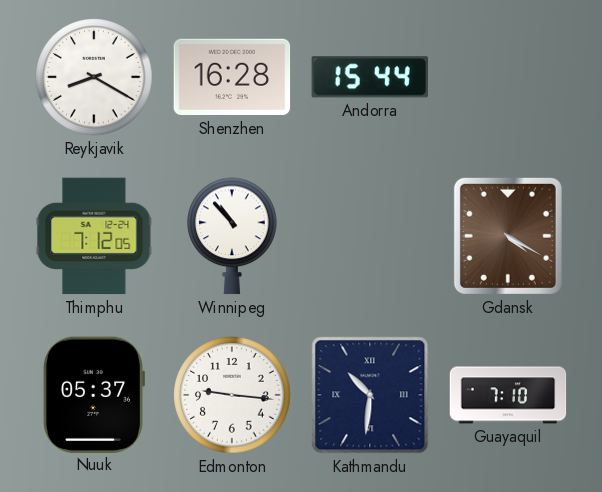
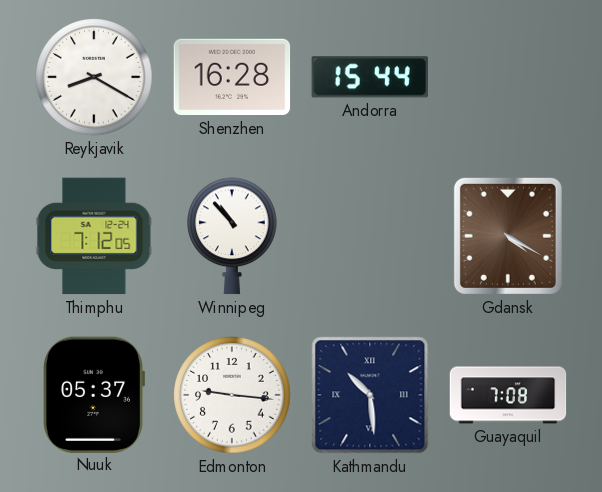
Kathmandu: 10:31 -> 10:29 (370, 395)
Guayaquil: 7:10 -> 7:08 (508, 395)
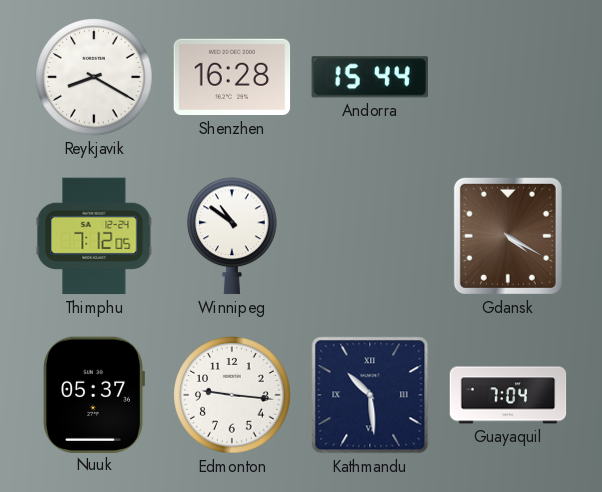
Winnipeg: 10:53 -> 10:51 (232, 236)
Guayaquil: 7:08 -> 7:04 (508, 395)
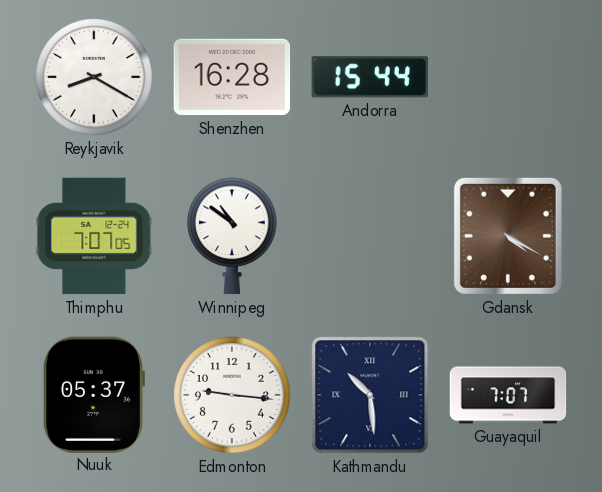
Thimphu: 7:12 -> 7:07 (94, 236)
Guayaquil: 7:04 -> 7:07 (508, 395)
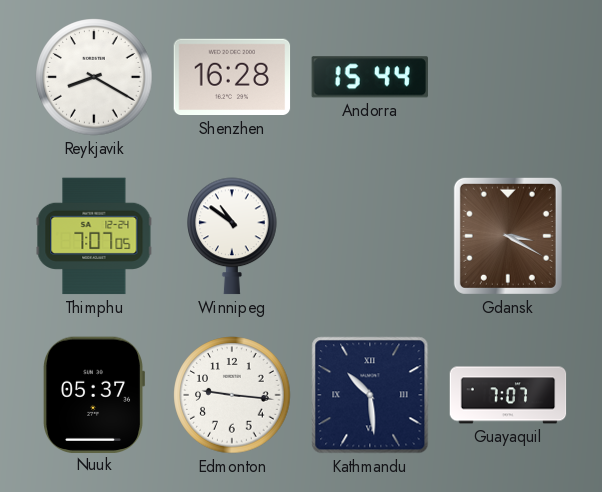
Gdansk: 4:20 -> 3:20 (508, 236)
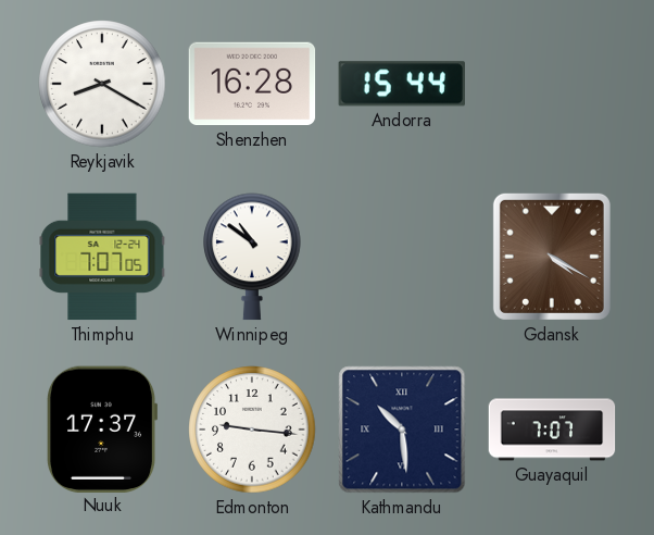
Gdansk: 3:20 -> 4:20 (552, 257)
Nuuk: 05:37 -> 17:37 (102, 430)
